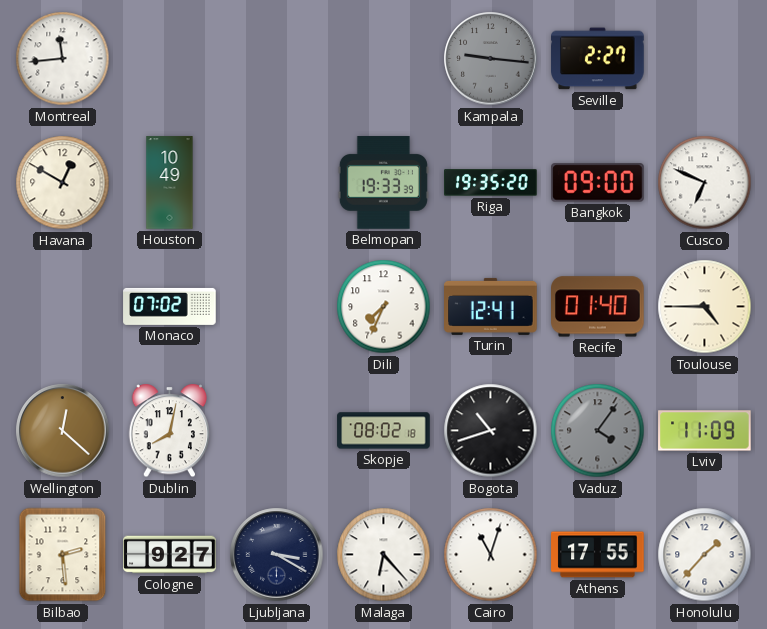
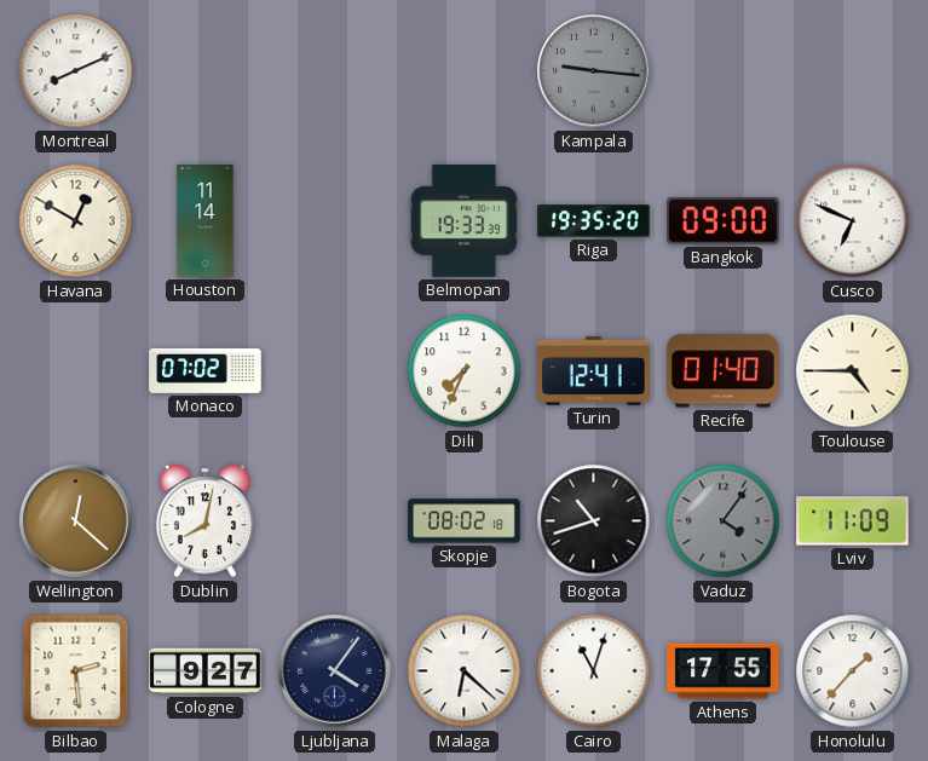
Montreal: 11:44 -> 8:11 (76, 71)
Seville: 2:27 -> none (598, 59)
Houston: 10:49 -> 11:14 (206, 221)
Ljubljana: 3:20 -> 4:06 (335, 671)
Malaga: 6:23 -> 6:22 (465, 671)
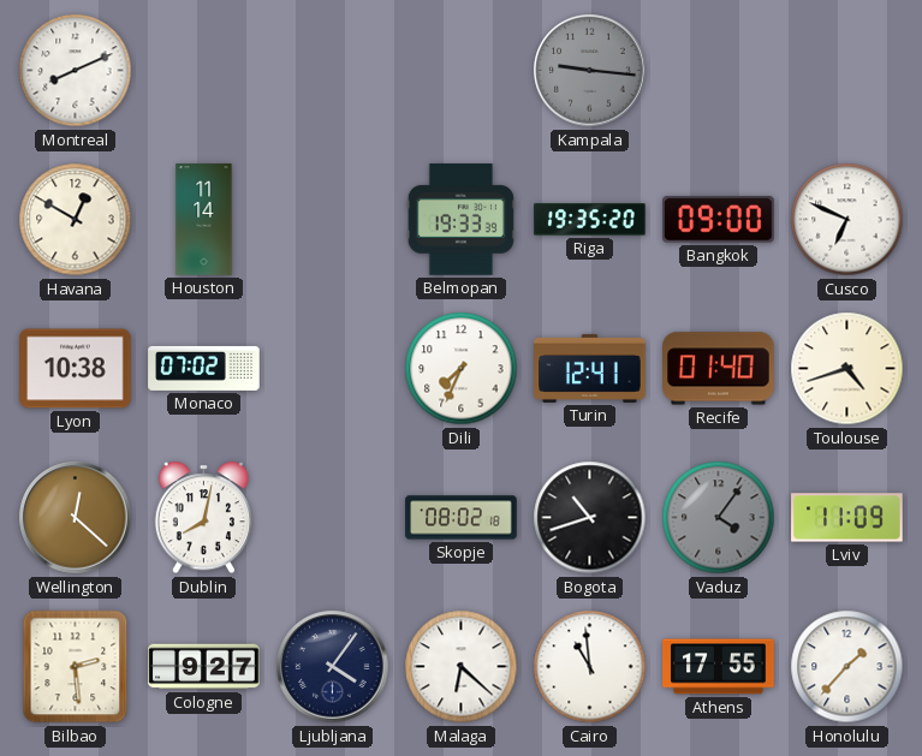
Lyon: none -> 10:38 (76, 369)
Toulouse: 4:45 -> 4:42 (847, 369)
Cairo: 11:03 -> 10:59 (590, 667)
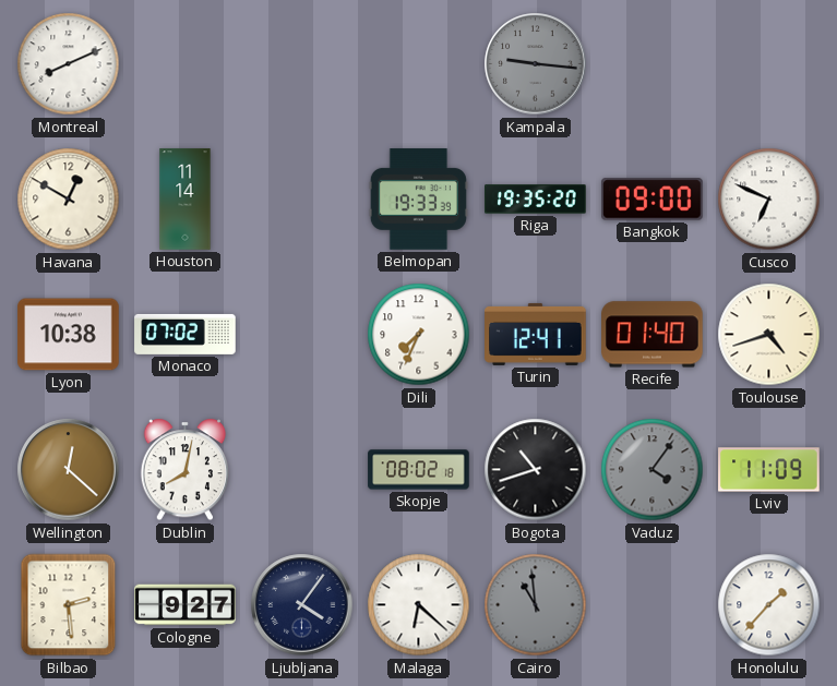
Cairo dial: white -> grey (536, 605)
Athens: 17:55 -> none (719, 667)
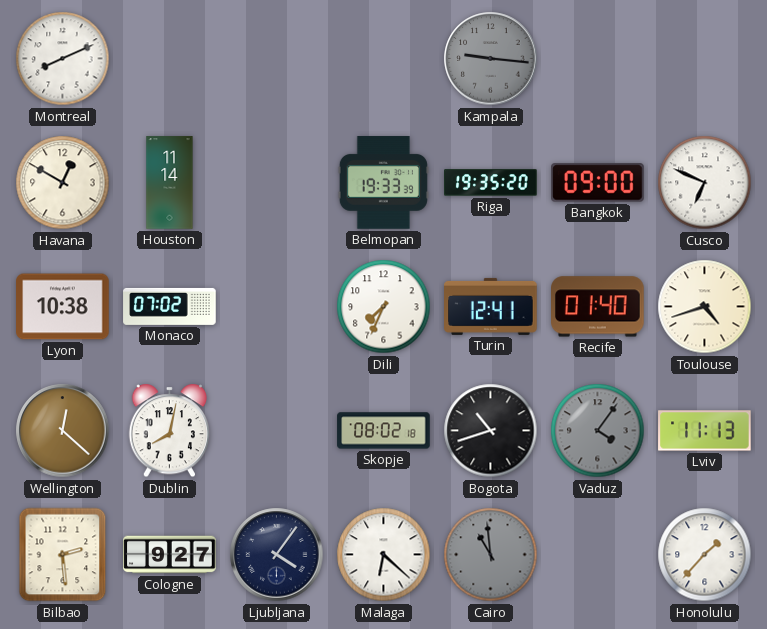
Lviv: 11:09 -> 11:13 (705, 431)
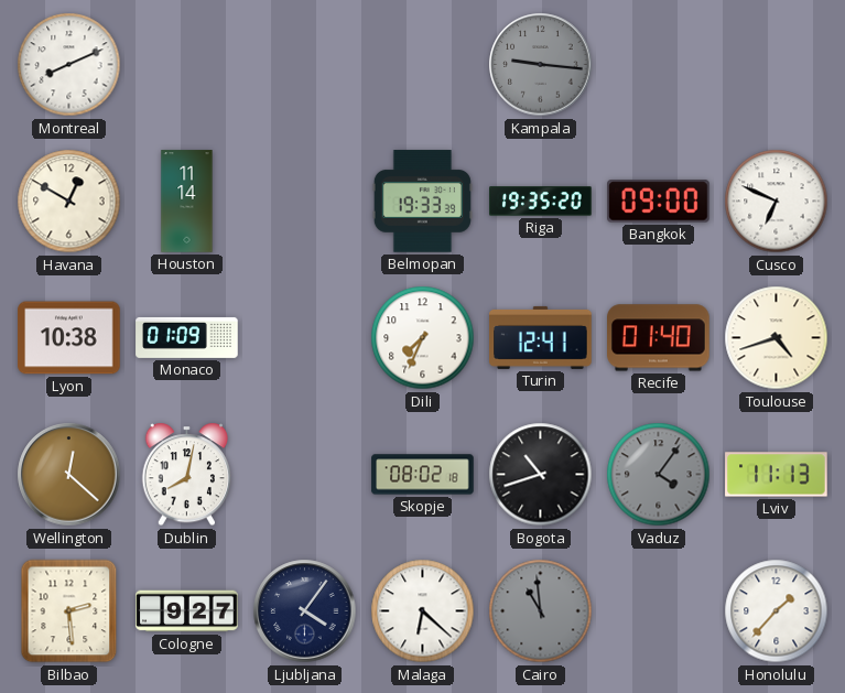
Monaco: 07:02 -> 01:09 (187, 337)
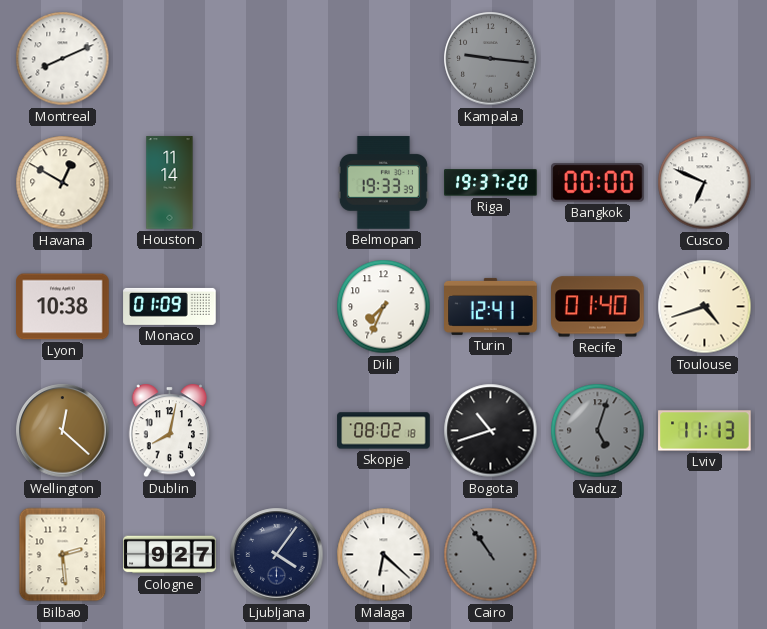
Riga: 19:35 -> 19:37 (491, 183)
Bangkok: 09:00 -> 00:00 (598, 183)
Vaduz: 4:06 -> 5:03 (598, 431)
Cairo: 10:59 -> 10:54 (491, 555)
Honolulu: 1:37 -> none (777, 611)
